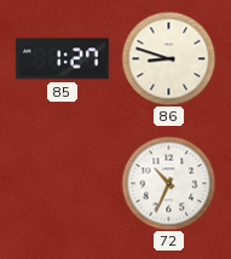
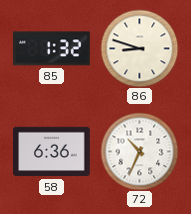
85: 1:27 -> 1:32 (51, 49)
58: none -> 6:36 (52, 152)
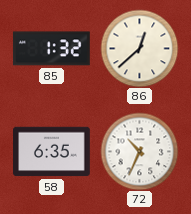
86: 8:48 -> 12:38 (139, 48)
58: 6:36 -> 6:35 (52, 152)
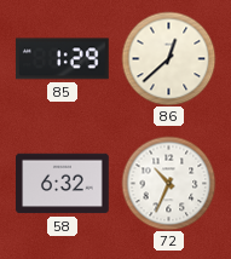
85: 1:32 -> 1:29 (62, 59)
58: 6:35 -> 6:32 (63, 184)
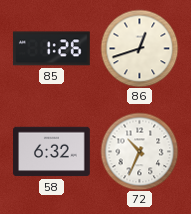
85: 1:29 -> 1:26 (51, 49)
86: 12:38 -> 12:42 (139, 48)
